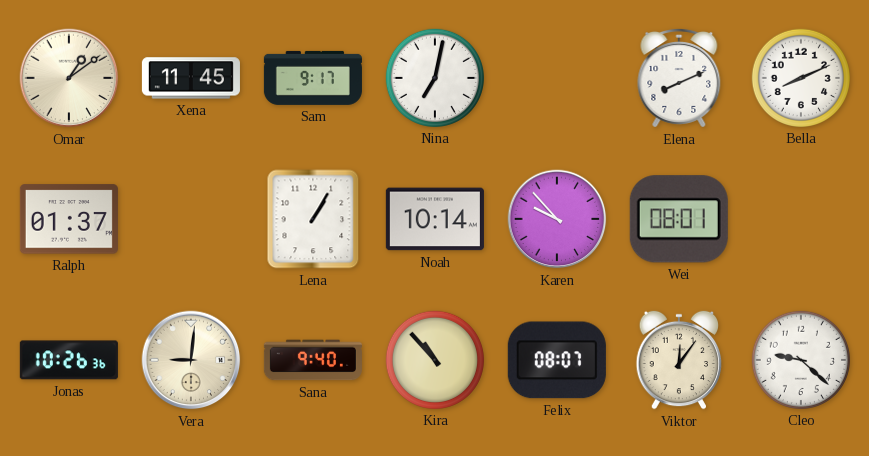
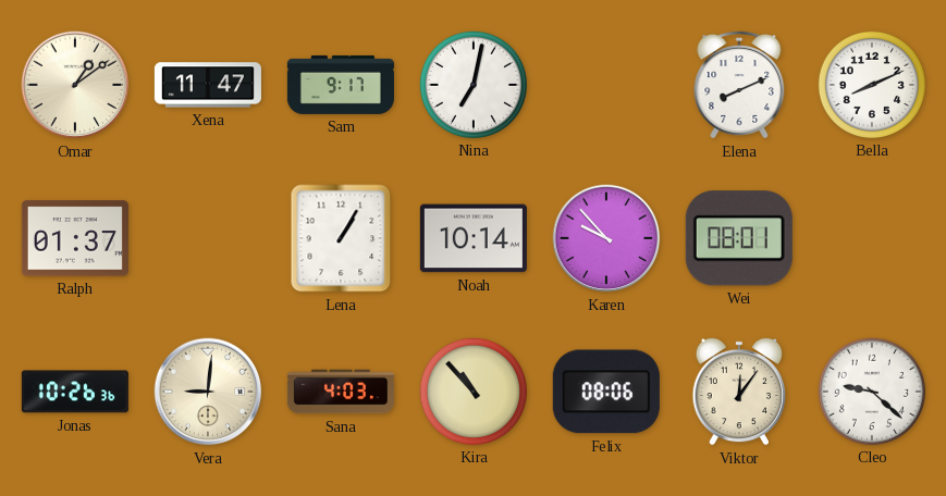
Xena: 11:45 -> 11:47 (208, 85)
Sana: 9:40 -> 4:03 (341, 392)
Felix: 08:07 -> 08:06 (606, 392)
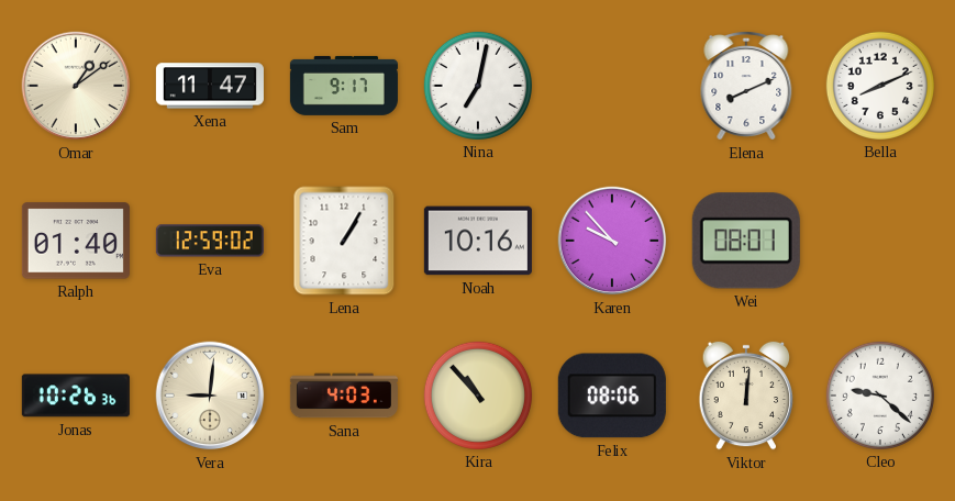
Ralph: 01:37 -> 01:40 (76, 241)
Eva: none -> 12:59 (210, 241)
Noah: 10:14 -> 10:16 (478, 241)
Viktor: 12:06 -> 12:01 (746, 396)
